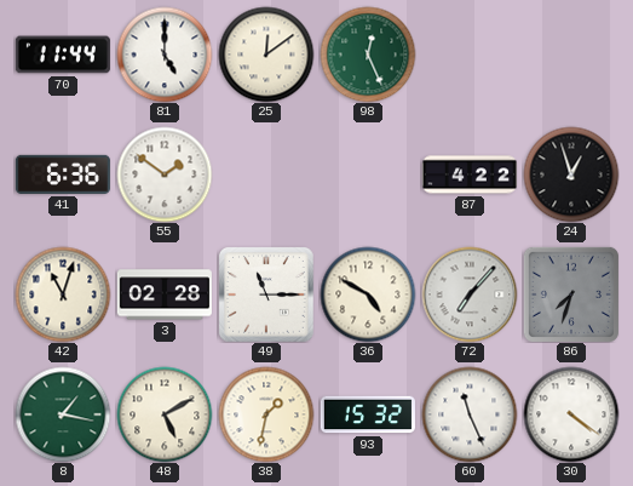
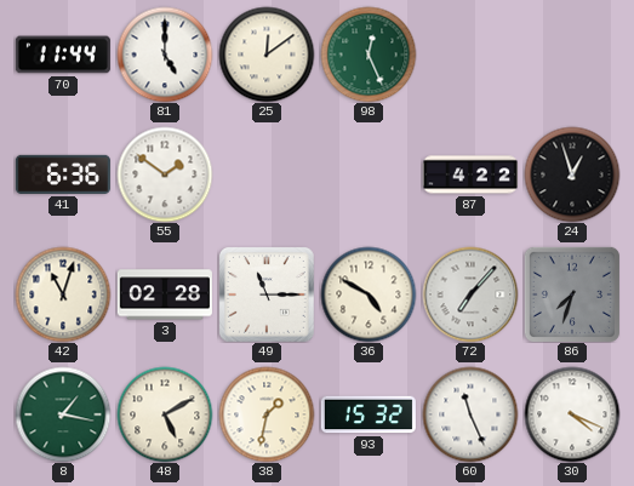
30: 4:21 -> 4:19 (572, 414)
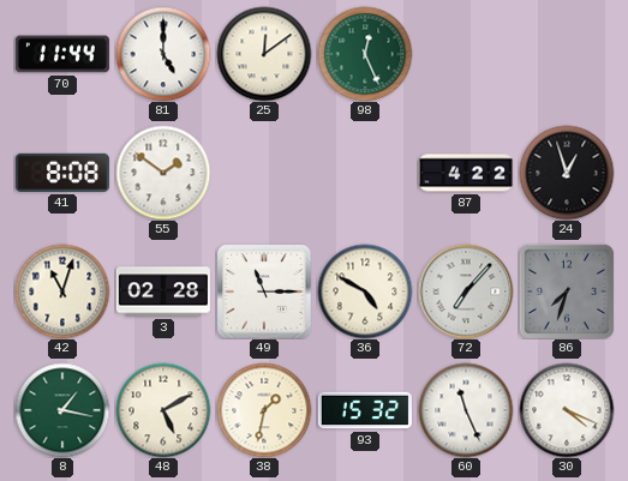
41: 6:36 -> 8:08 (62, 173)
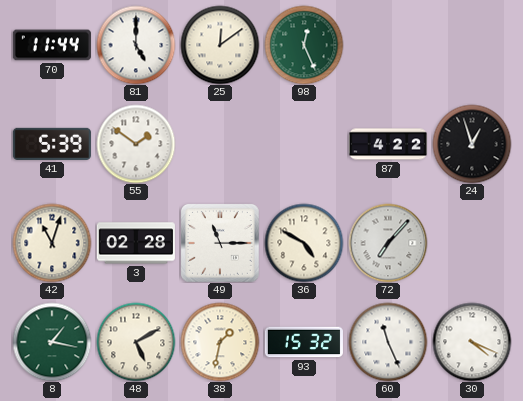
41: 8:08 -> 5:39 (52, 144)
86: 7:33 -> none (567, 291)
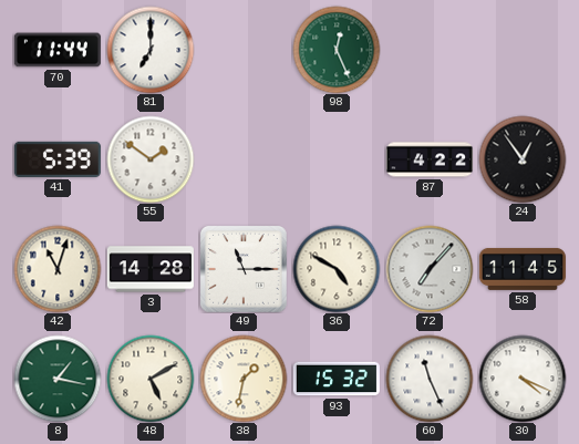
81: 5:00 -> 7:00 (151, 50)
25: 12:09 -> none (220, 45)
24: 12:57 -> 12:54 (523, 159)
3: 02:28 -> 14:28 (151, 269)
58: none -> 11:45 (523, 269)
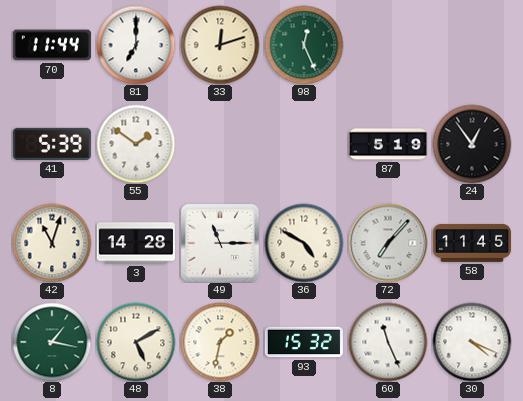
33: none -> 12:12 (220, 45)
87: 4:22 -> 5:19 (388, 144)
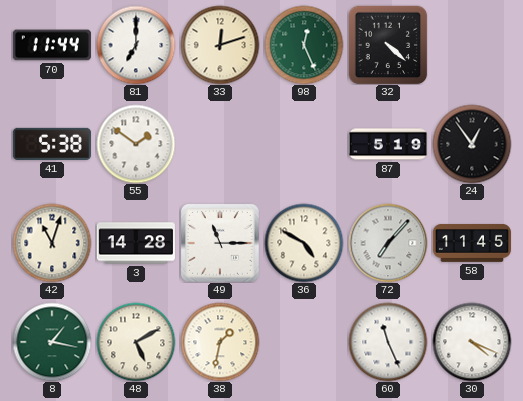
32: none -> 4:22 (388, 45)
41: 5:39 -> 5:38 (52, 144)
93: 15:32 -> none (304, 342)
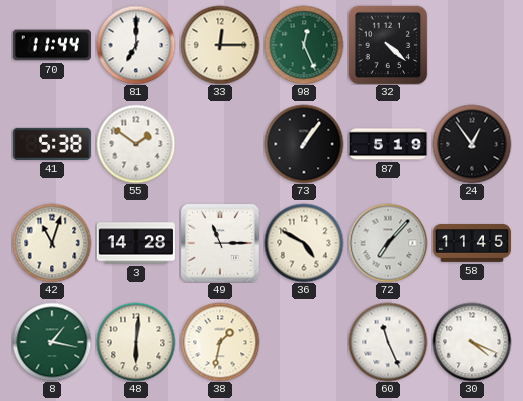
33: 12:12 -> 12:15 (220, 45)
73: none -> 1:06 (304, 144)
48: 5:10 -> 6:01 (136, 342)
